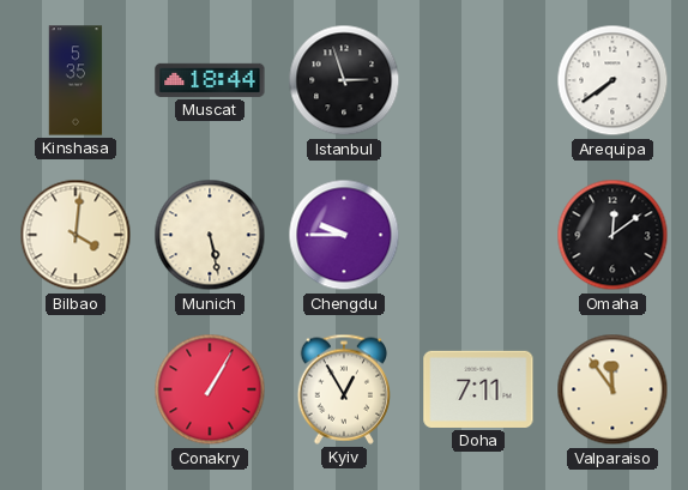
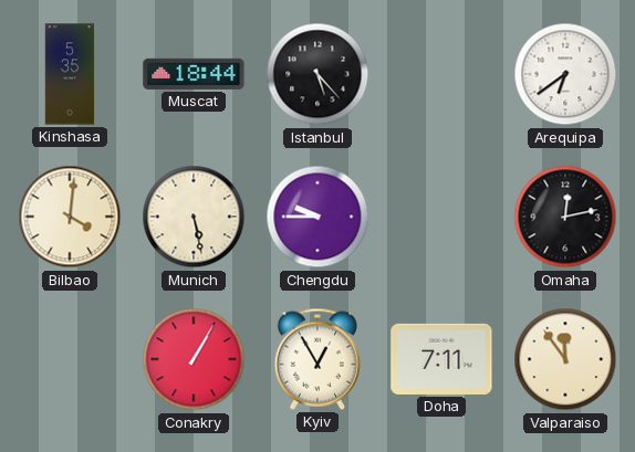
Istanbul: 2:57 -> 5:23 (317, 74)
Arequipa: 7:39 -> 6:39 (565, 74)
Omaha: 12:09 -> 12:13 (565, 217)
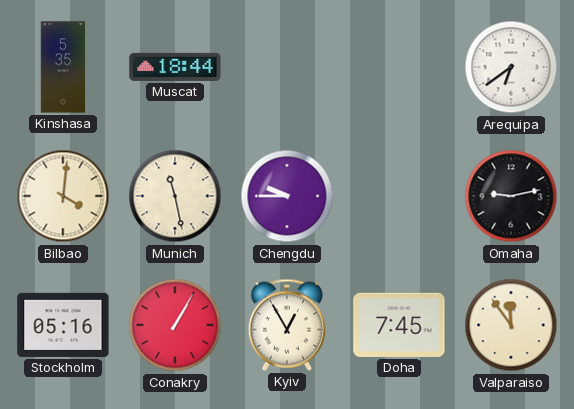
Istanbul: 5:23 -> none (317, 74)
Munich: 5:28 -> 11:28 (175, 196)
Omaha: 12:13 -> 9:13 (511, 196)
Stockholm: none -> 05:16 (63, 325)
Doha: 7:11 -> 7:45 (399, 325)
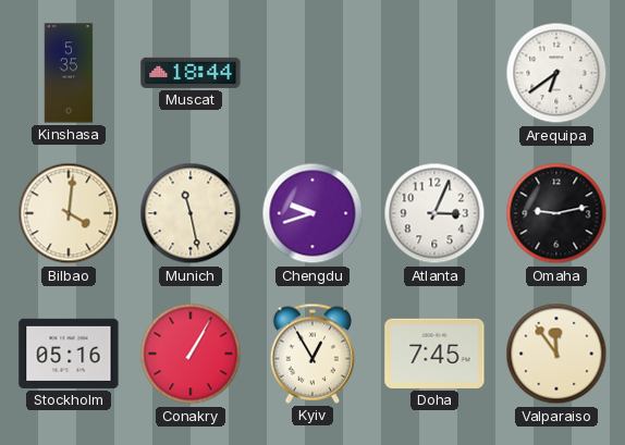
Chengdu: 9:45 -> 9:42 (312, 213)
Atlanta: none -> 3:04 (434, 213)
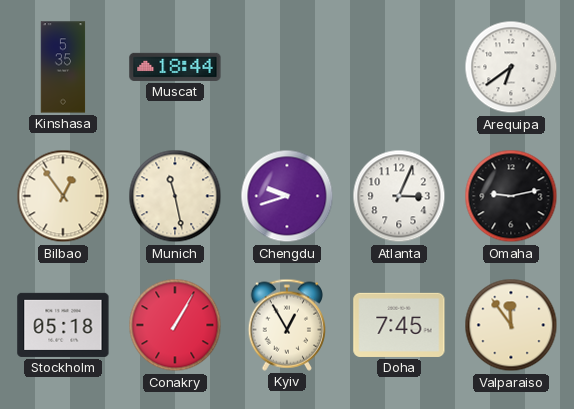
Bilbao: 4:01 -> 12:54 (63, 196)
Stockholm: 05:16 -> 05:18 (63, 325)
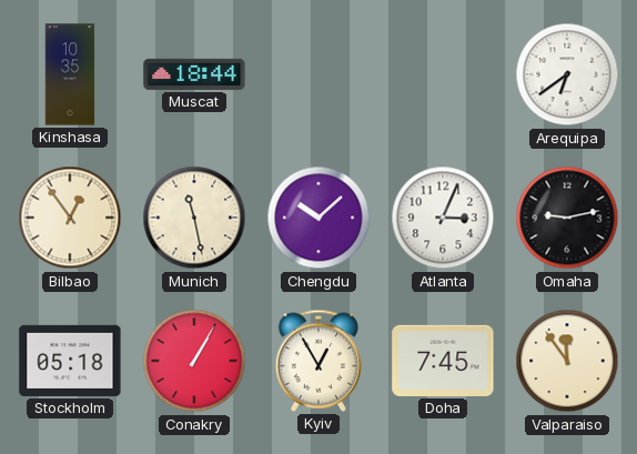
Kinshasa: 5:35 -> 10:35 (70, 74)
Chengdu: 9:42 -> 10:08 (318, 218)
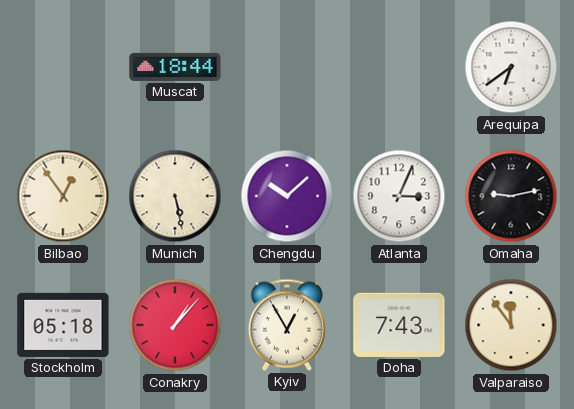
Kinshasa: 10:35 -> none (70, 74)
Munich: 11:28 -> 5:28 (175, 196)
Conakry: 1:05 -> 1:07 (175, 325)
Doha: 7:45 -> 7:43 (399, 325)
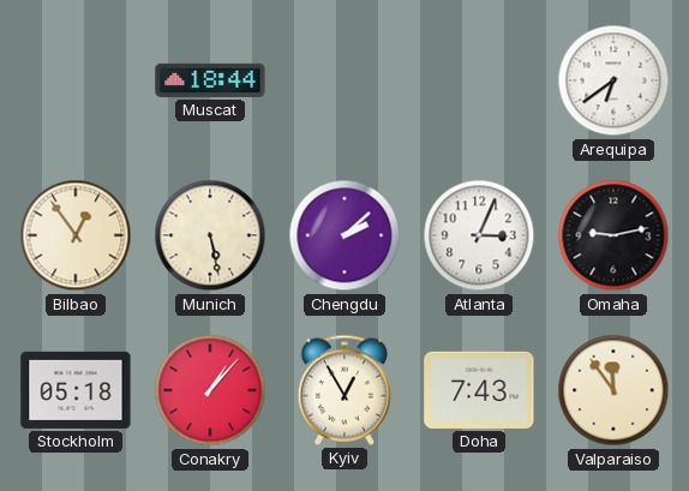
Chengdu: 10:08 -> 2:08 (344, 235)
